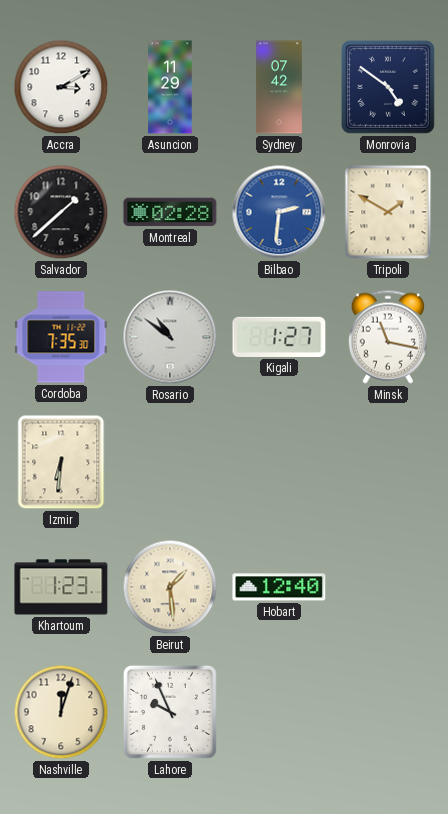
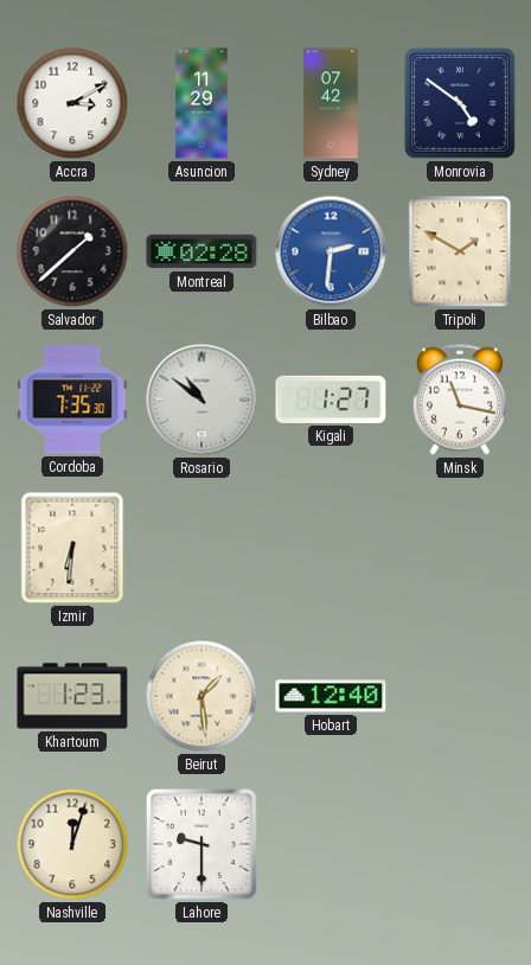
Lahore: 9:56 -> 9:30 (201, 844)
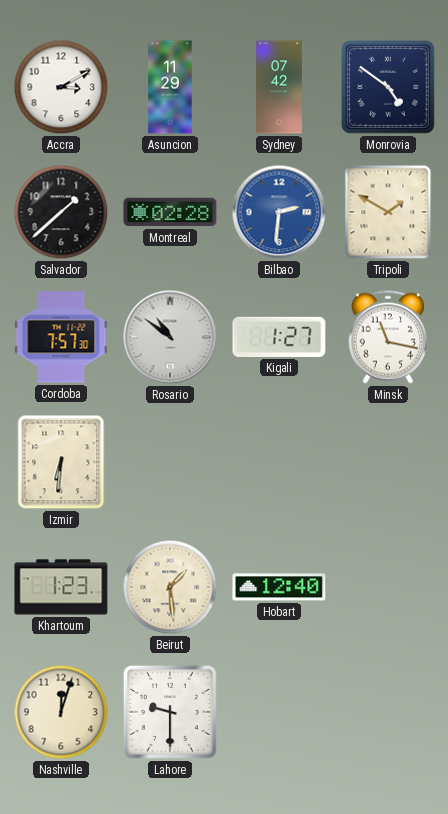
Cordoba: 7:35 -> 7:57 (61, 337)
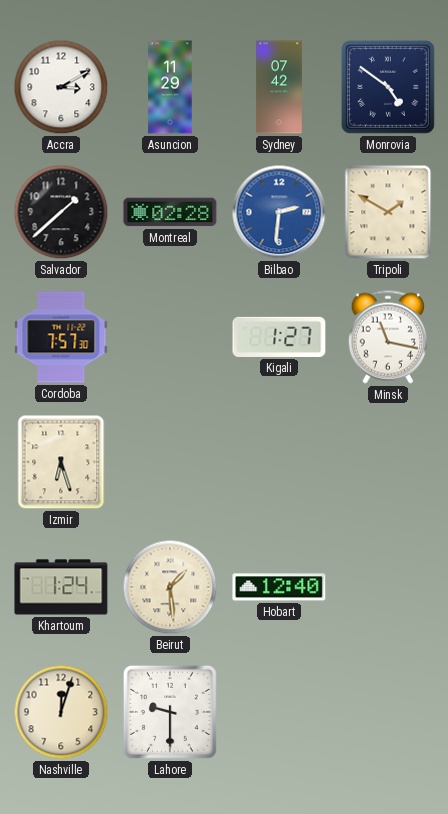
Rosario: 10:51 -> none (170, 337)
Izmir: 6:31 -> 6:27 (61, 462)
Khartoum: 1:23 -> 1:24 (61, 587)
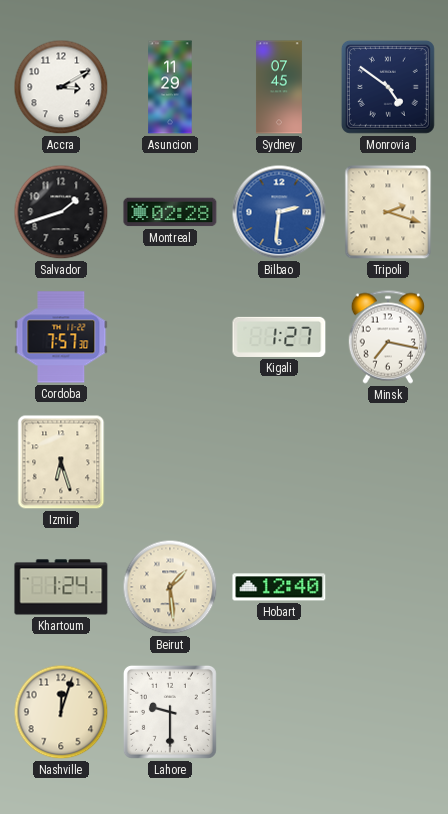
Sydney: 07:42 -> 07:45 (279, 87)
Salvador: 1:38 -> 1:42 (61, 212)
Tripoli: 1:50 -> 2:18 (388, 212)
Minsk: 11:17 -> 7:17 (388, 337)
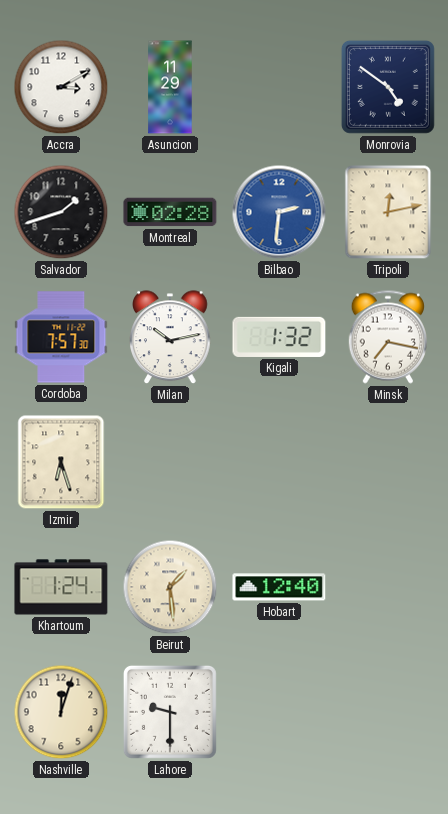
Sydney: 07:45 -> none (279, 87)
Tripoli: 2:18 -> 12:13 (388, 212)
Milan: none -> 10:13 (171, 338)
Kigali: 1:27 -> 1:32 (279, 337)
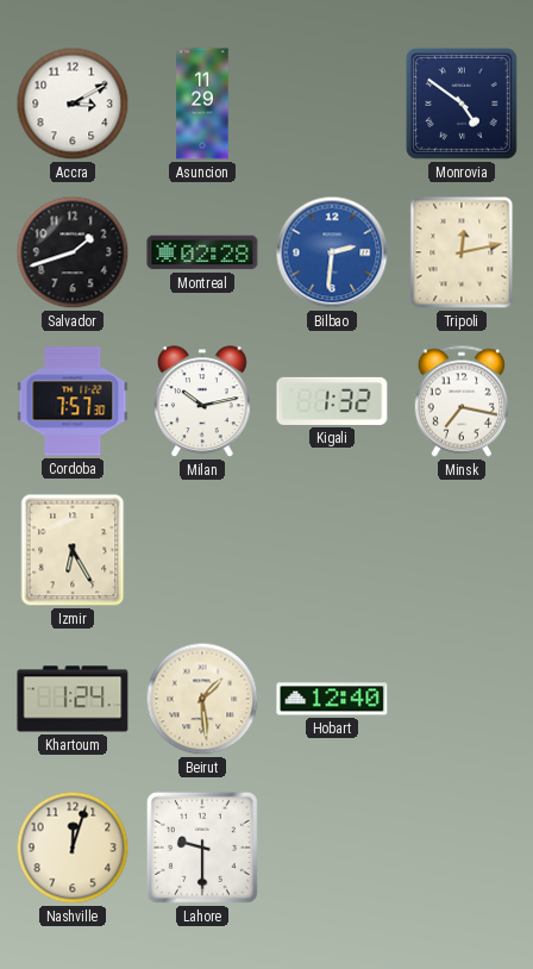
Izmir: 6:27 -> 6:25 (73, 550)
